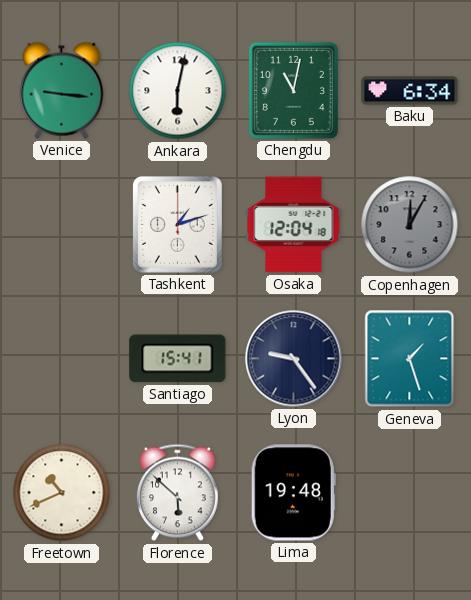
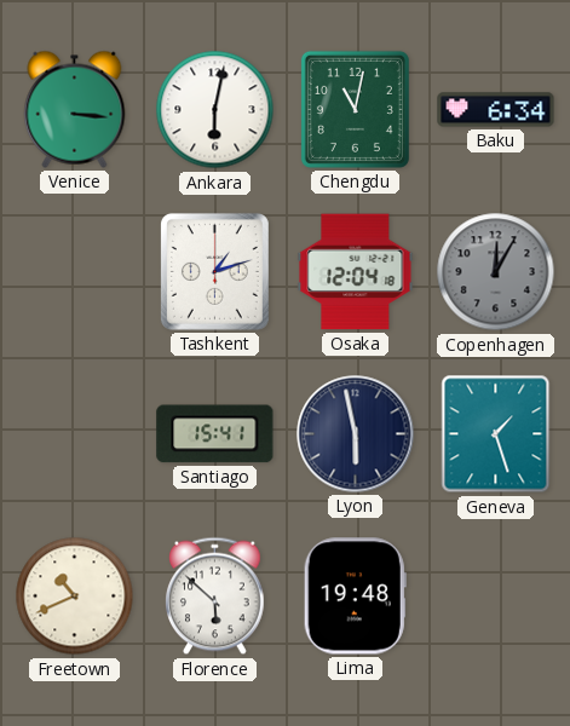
Venice: 9:16 -> 3:16 (75, 109)
Lyon: 9:24 -> 5:58 (356, 434)
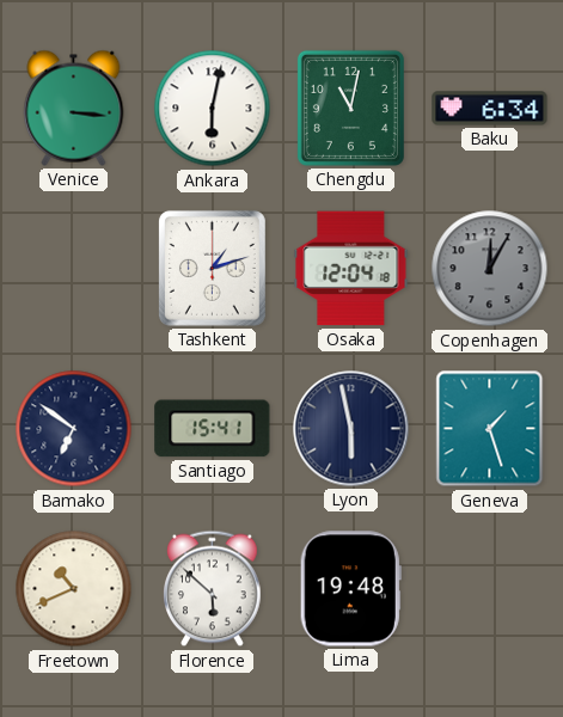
Bamako: none -> 6:51 (74, 429)
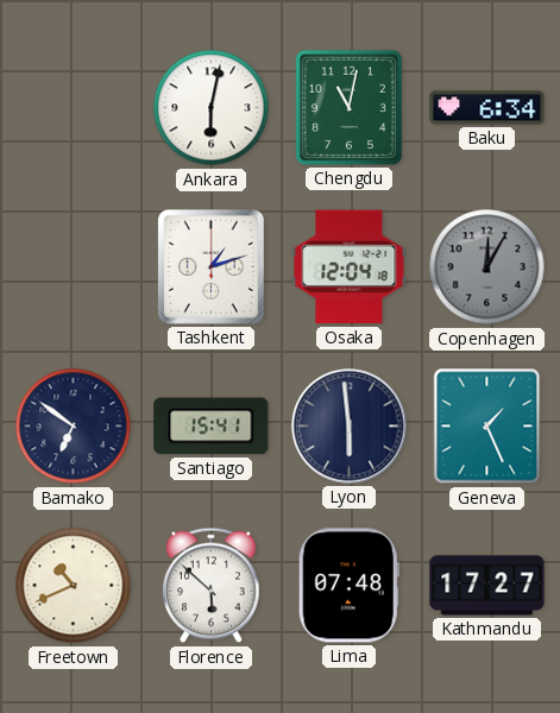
Venice: 3:16 -> none (74, 108)
Lyon: 5:58 -> 5:59 (350, 427)
Geneva: 1:27 -> 1:26 (487, 427)
Lima: 19:48 -> 07:48 (348, 586)
Kathmandu: none -> 17:27 (487, 586)
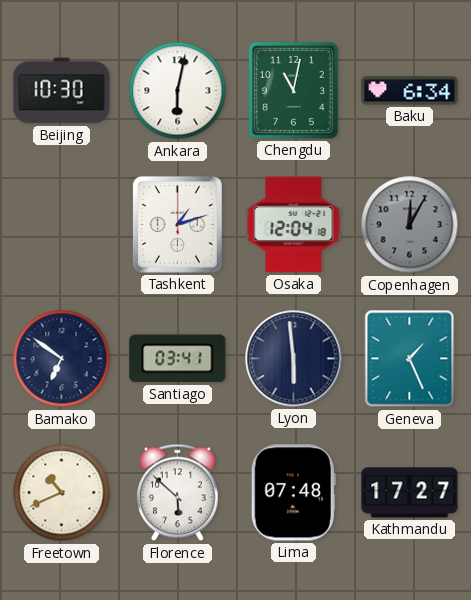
Beijing: none -> 10:30 (62, 91)
Santiago: 15:41 -> 03:41 (178, 359)
